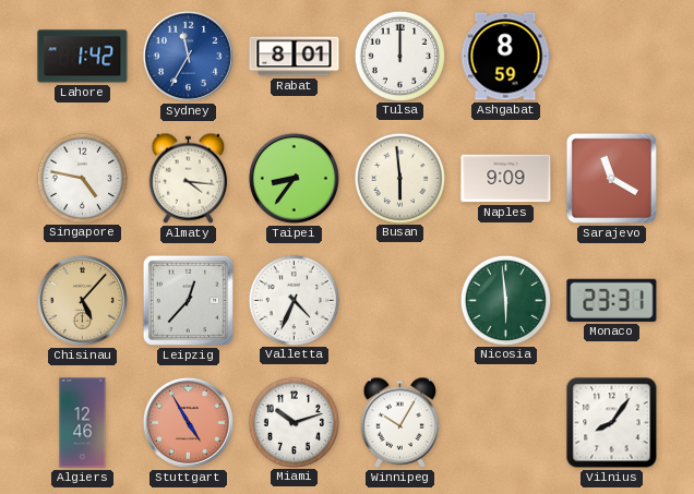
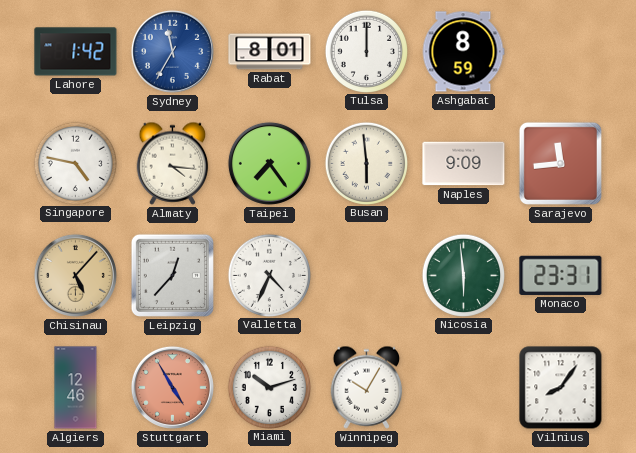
Taipei: 8:36 -> 7:24 (269, 163)
Sarajevo: 11:20 -> 11:44 (560, 163)
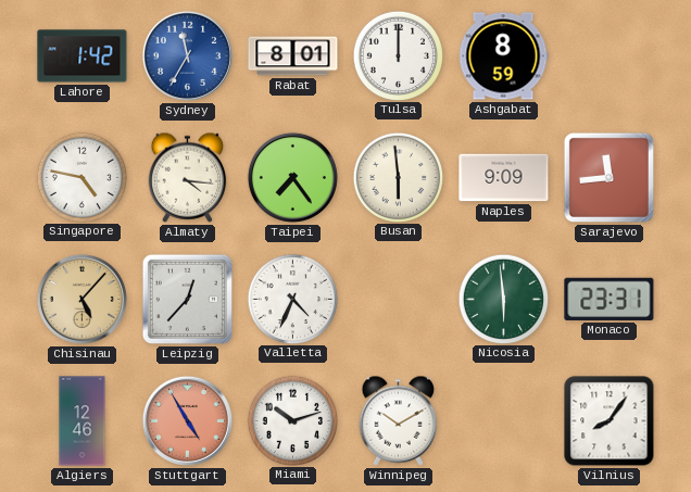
Winnipeg: 10:05 -> 10:10 (399, 420)
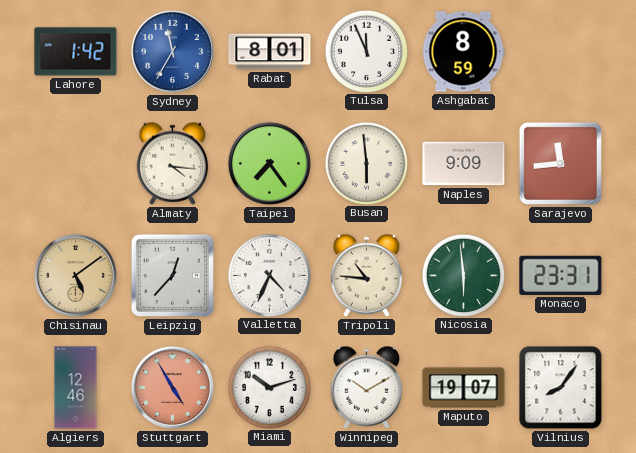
Tulsa: 12:00 -> 11:56 (366, 51)
Singapore: 4:47 -> none (81, 177)
Chisinau: 5:07 -> 5:09 (75, 275)
Tripoli: none -> 10:46 (367, 275)
Maputo: none -> 19:07 (464, 388)
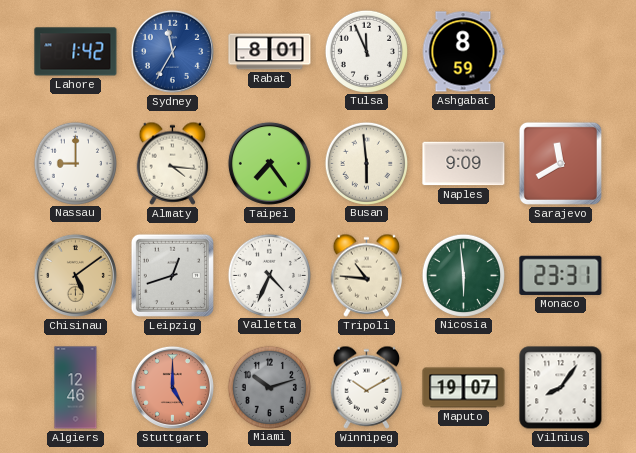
Nassau: none -> 9:00 (75, 163)
Sarajevo: 11:44 -> 11:40 (560, 163)
Leipzig: 12:37 -> 12:42 (172, 275)
Stuttgart: 4:55 -> 5:00 (172, 387)
Miami dial: white -> grey (269, 387)
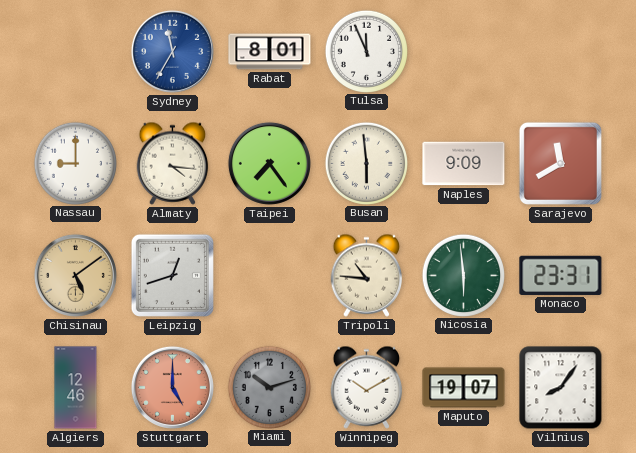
Lahore: 1:42 -> none (76, 52)
Ashgabat: 8:59 -> none (463, 52)
Valletta: 4:34 -> none (269, 275)
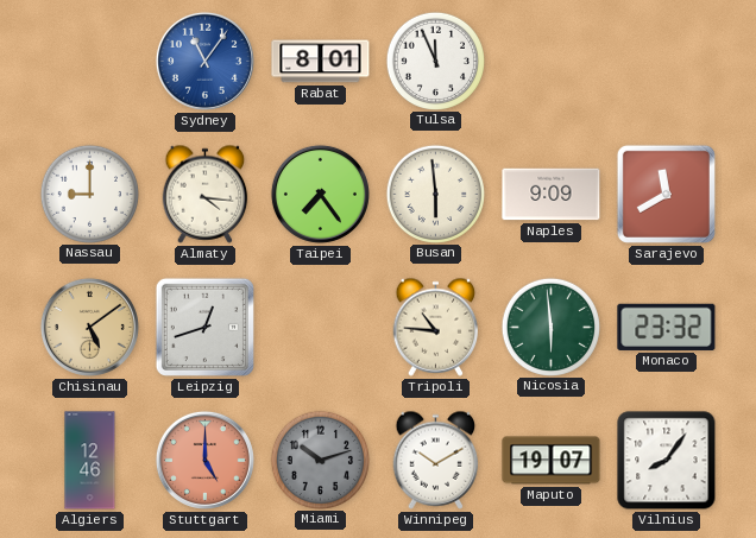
Sydney: 11:35 -> 11:06 (204, 61)
Monaco: 23:31 -> 23:32 (667, 327)
